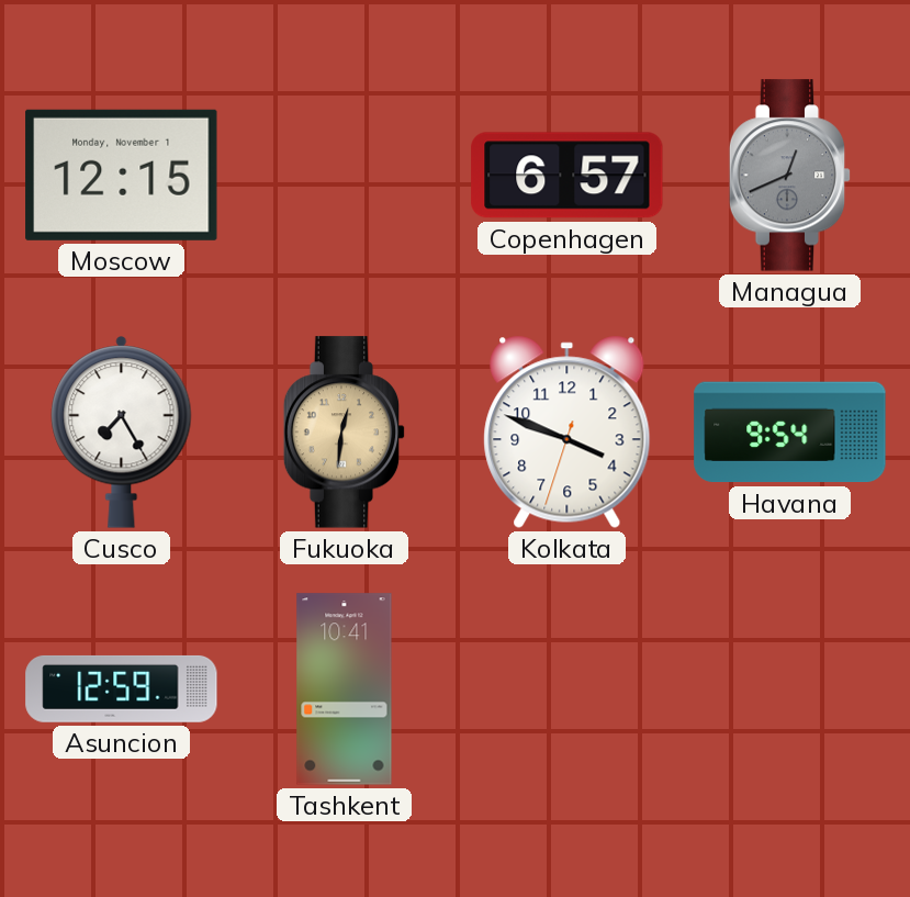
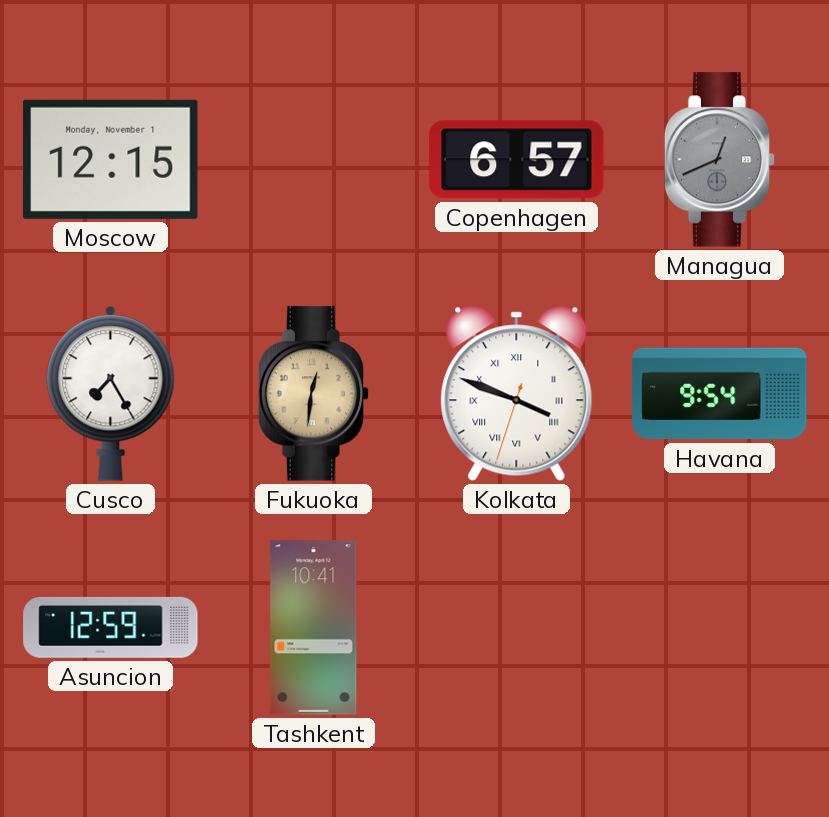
Kolkata numerals: Arabic -> Roman (517, 393)
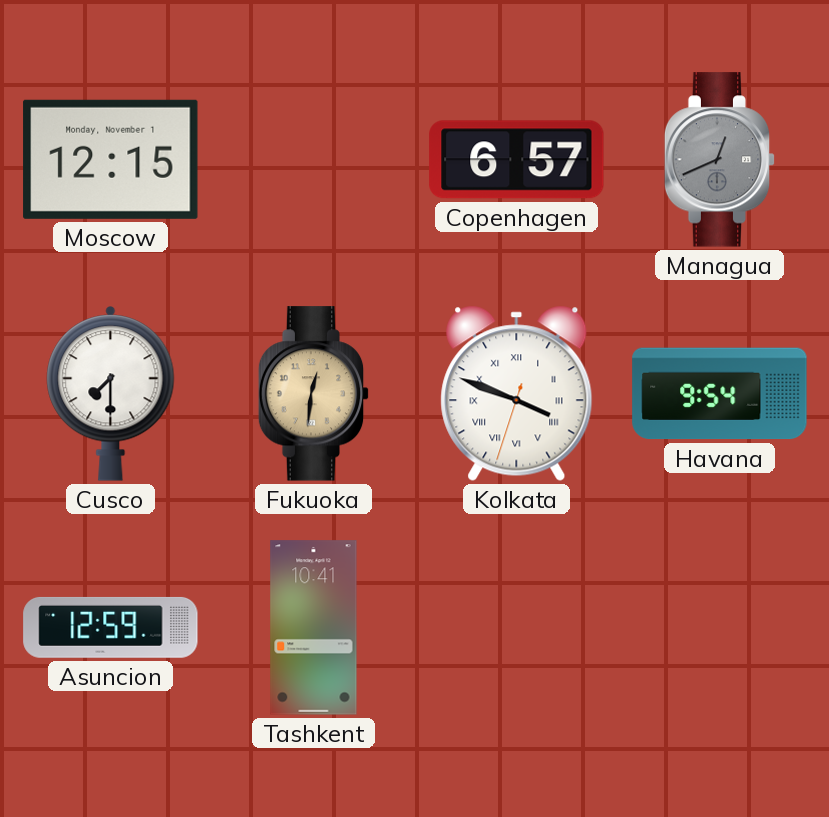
Cusco: 7:25 -> 7:30 (111, 394)
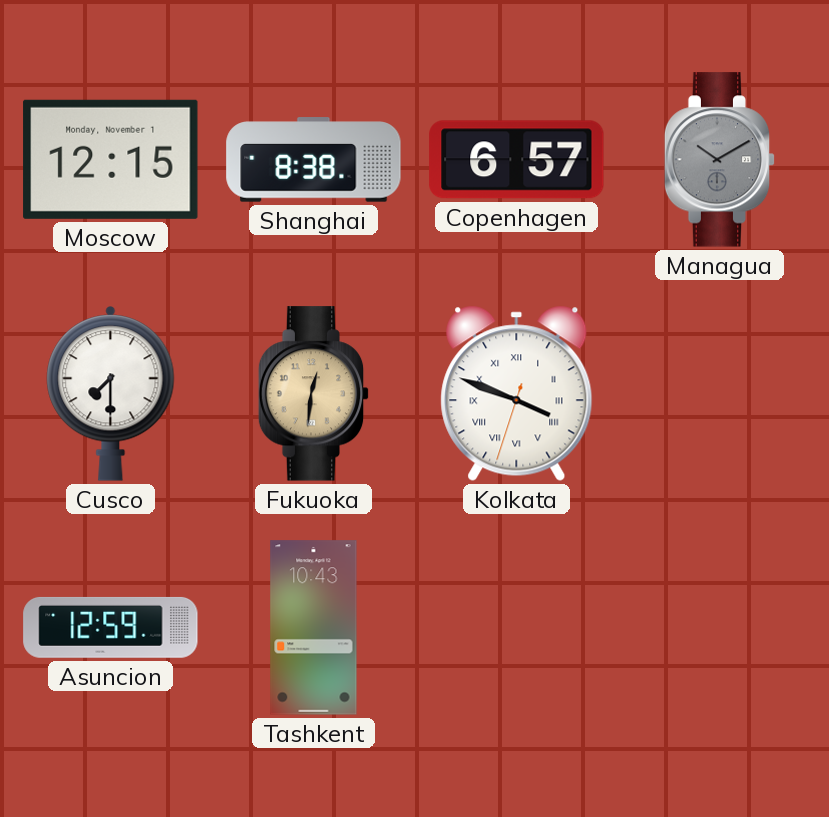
Shanghai: none -> 8:38 (314, 160)
Managua: 12:41 -> 10:10 (720, 160)
Havana: 9:54 -> none (720, 394)
Tashkent: 10:41 -> 10:43 (314, 628)
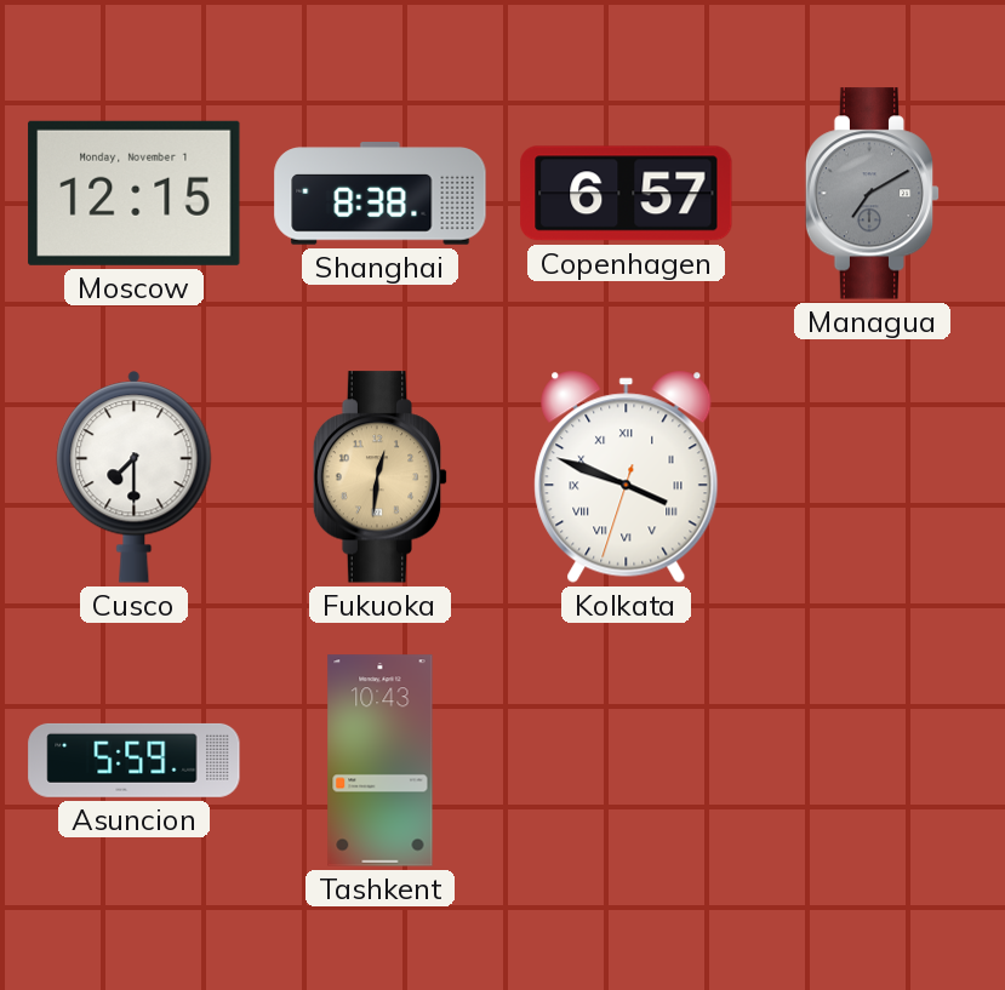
Managua: 10:10 -> 7:10 (873, 194)
Asuncion: 12:59 -> 5:59 (135, 760)
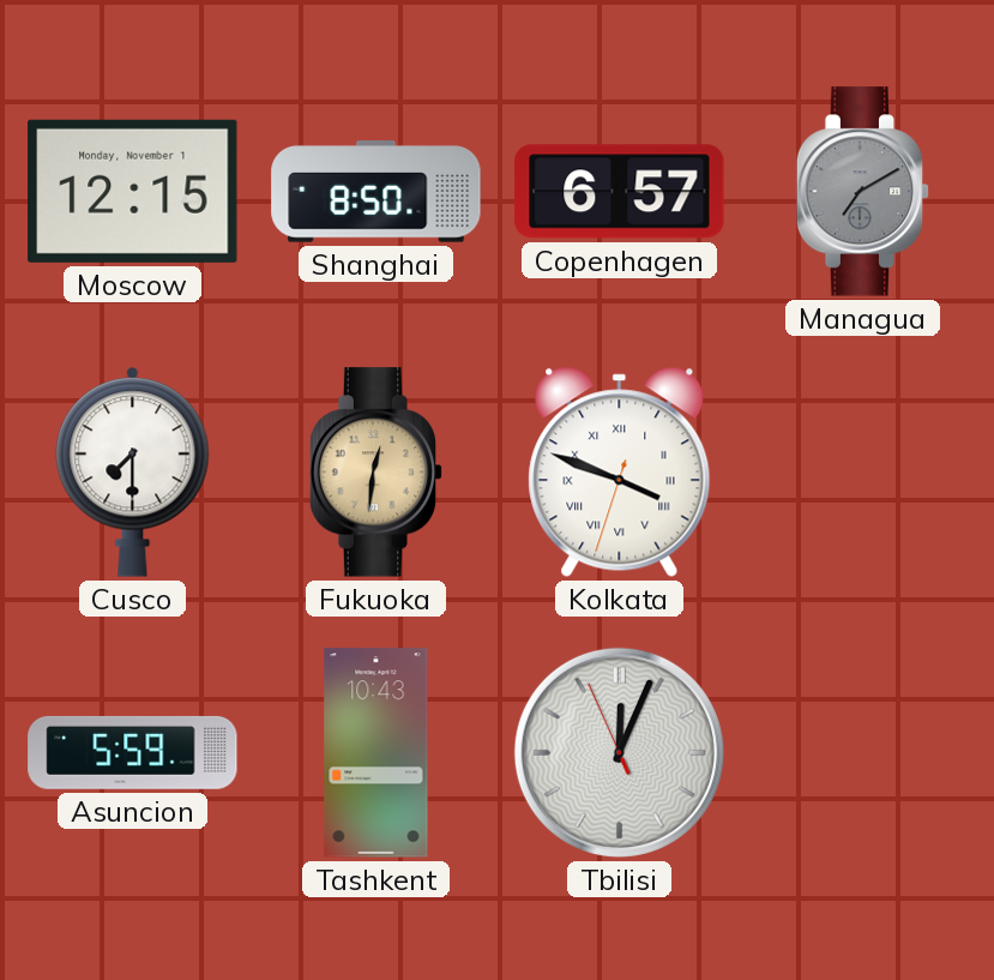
Shanghai: 8:38 -> 8:50 (376, 192)
Tbilisi: none -> 12:03 (619, 752)
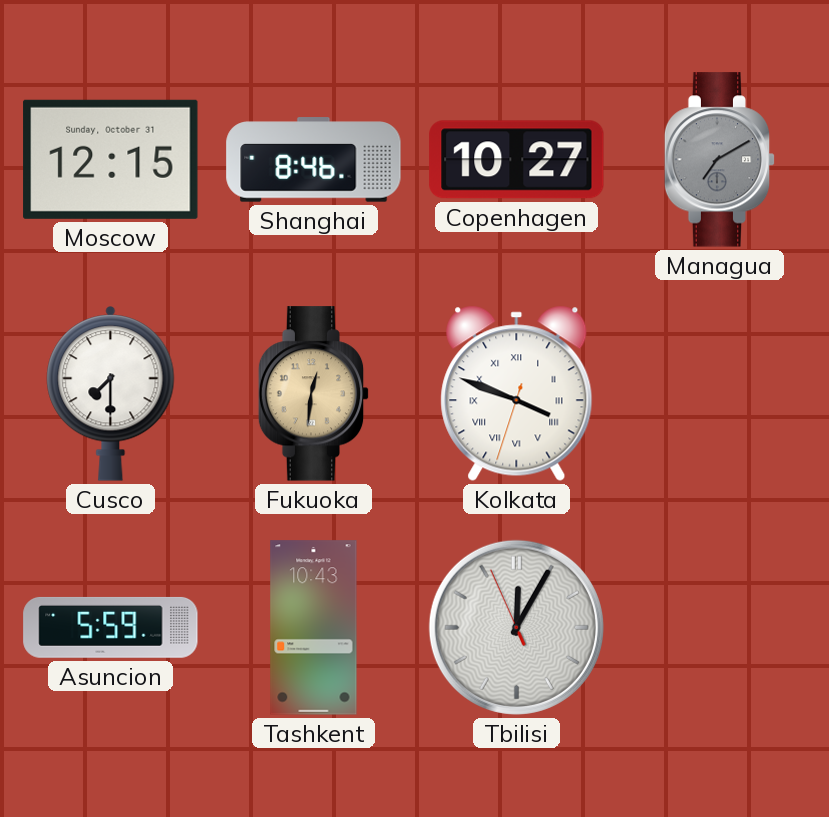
Moscow date: Monday, November 1 -> Sunday, October 31 (111, 159)
Shanghai: 8:50 -> 8:46 (314, 160)
Copenhagen: 6:57 -> 10:27 (517, 160)
Tbilisi: 12:03 -> 12:04 (516, 627)
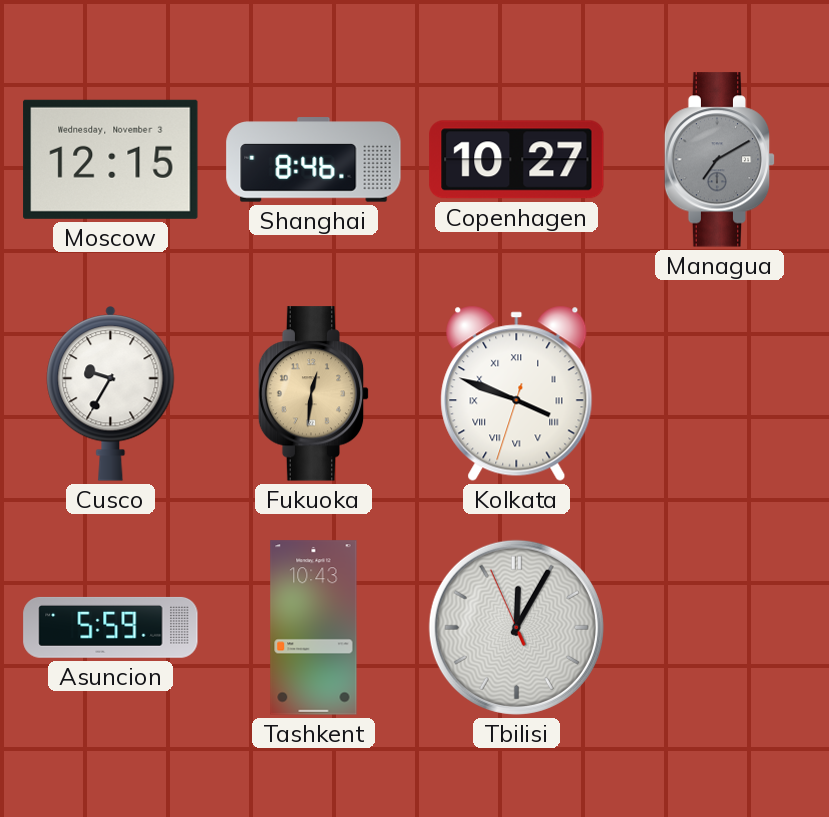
Moscow date: Sunday, October 31 -> Wednesday, November 3 (111, 159)
Cusco: 7:30 -> 9:35 (111, 394)
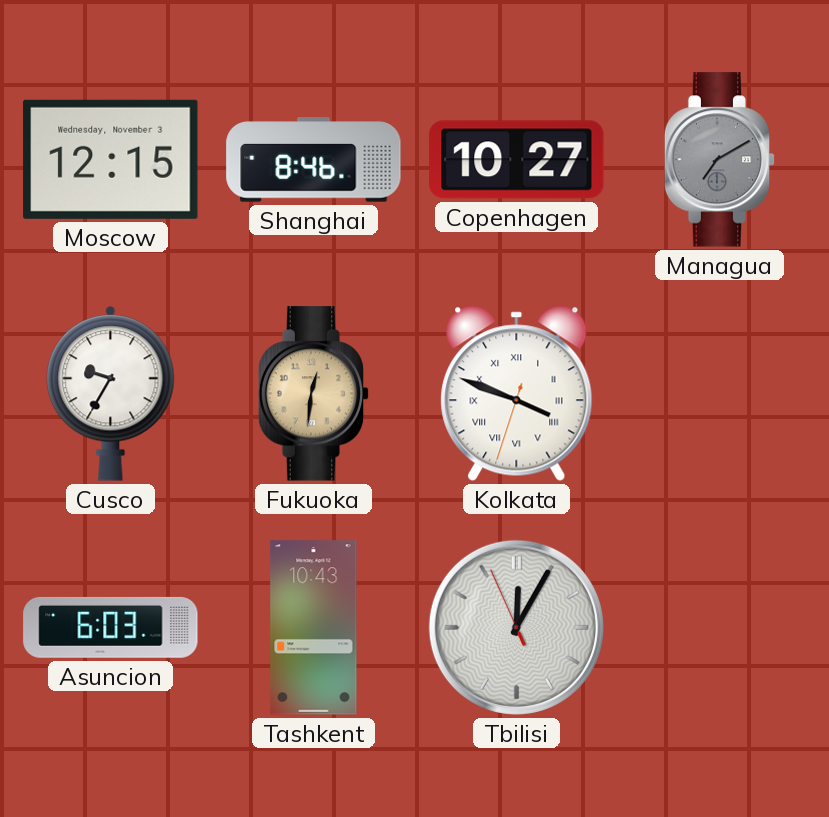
Asuncion: 5:59 -> 6:03 (111, 627)
